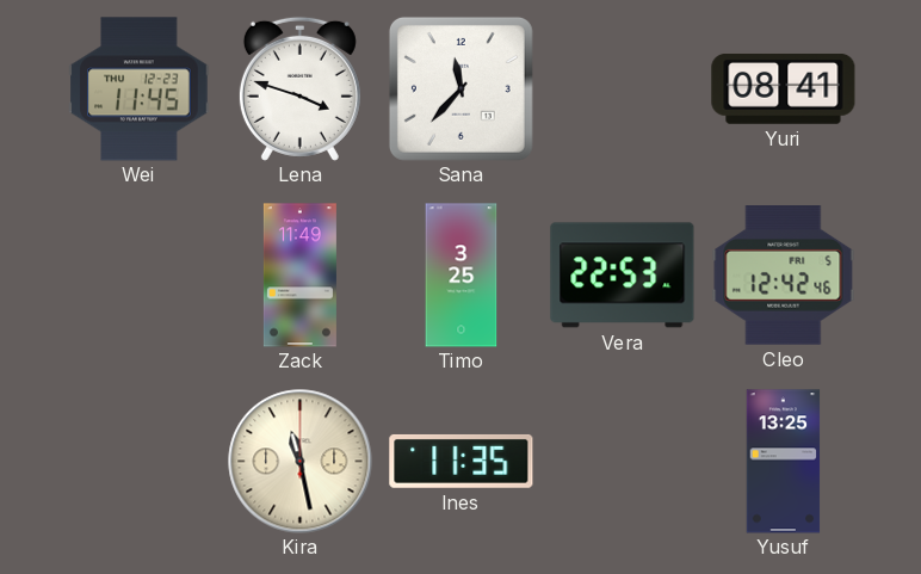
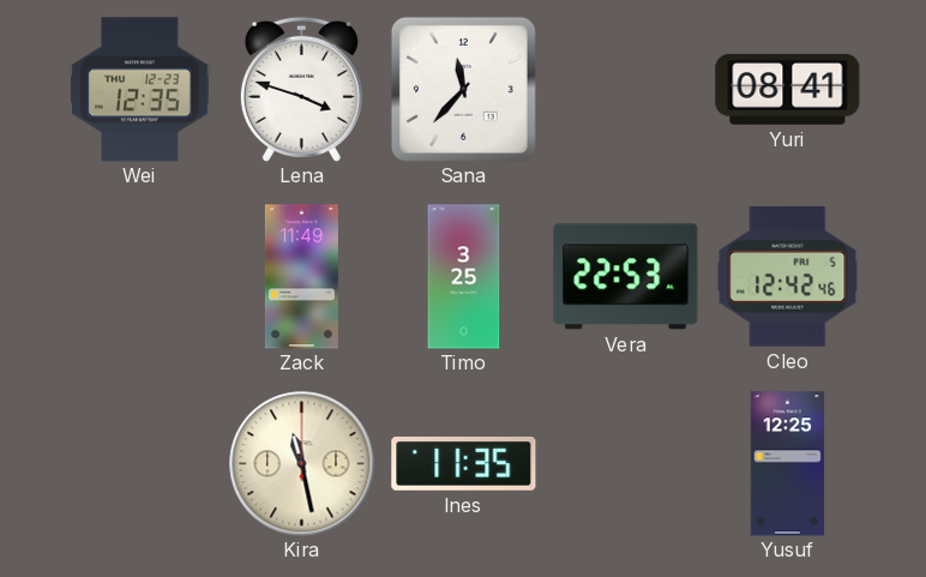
Wei: 11:45 -> 12:35 (140, 90)
Yusuf: 13:25 -> 12:25 (788, 464)
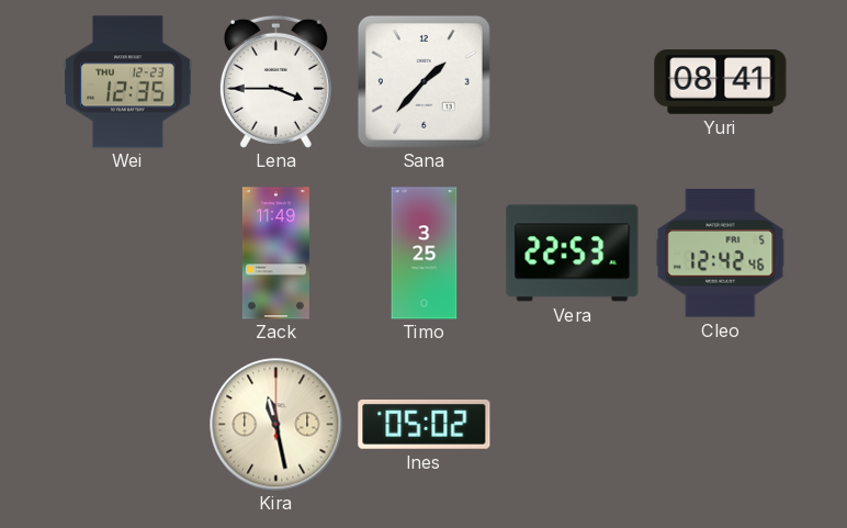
Lena: 3:48 -> 3:45 (275, 81)
Sana: 11:37 -> 1:37 (423, 81)
Ines: 11:35 -> 05:02 (425, 424)
Yusuf: 12:25 -> none (788, 464)
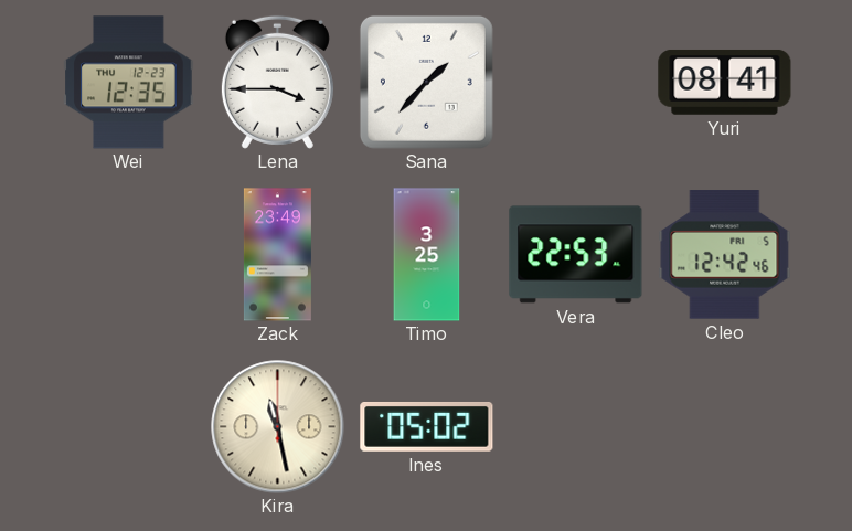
Zack: 11:49 -> 23:49 (277, 255)
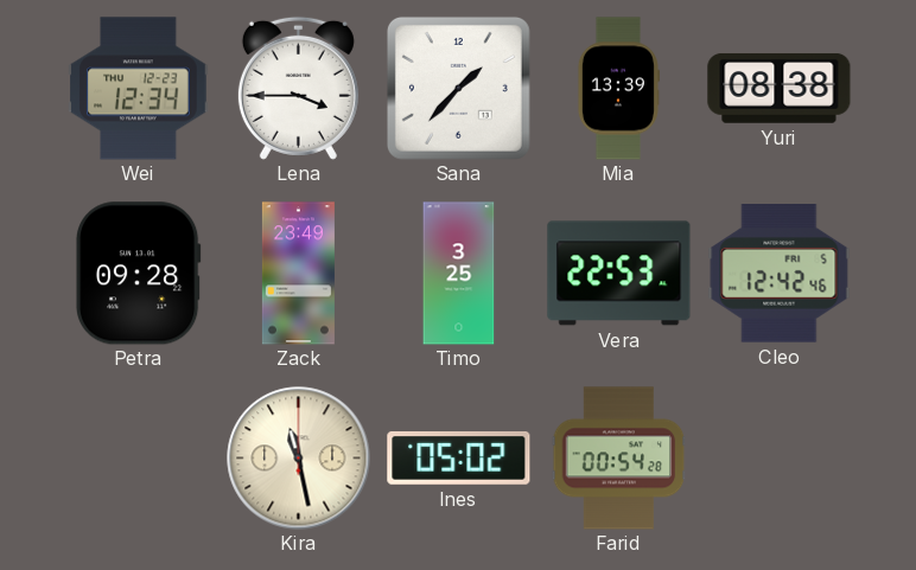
Wei: 12:35 -> 12:34 (139, 89)
Mia: none -> 13:39 (618, 89)
Yuri: 08:41 -> 08:38 (780, 89)
Petra: none -> 09:28 (138, 274)
Farid: none -> 00:54 (619, 459)
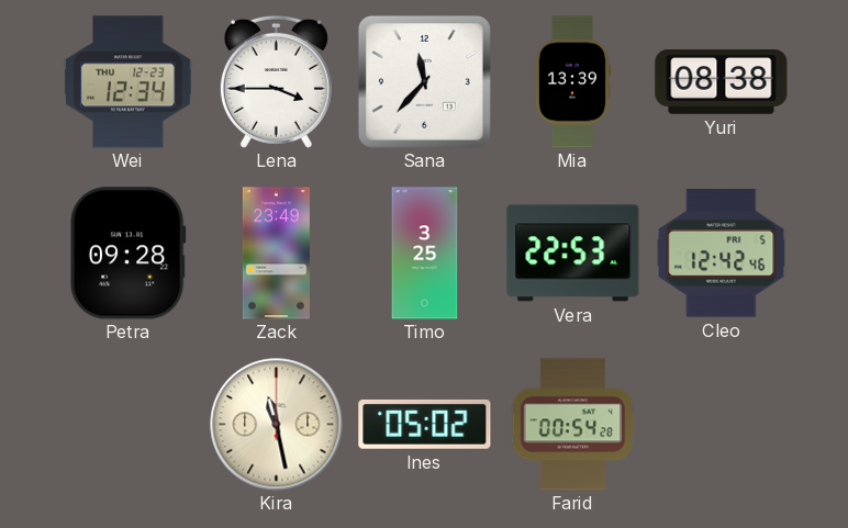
Sana: 1:37 -> 11:37 (424, 81)
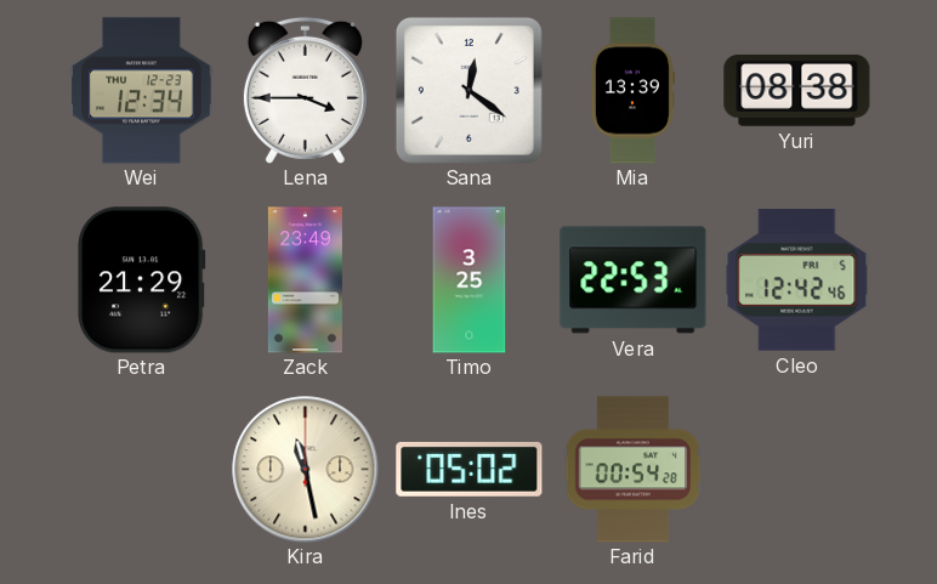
Sana: 11:37 -> 12:21 (469, 90)
Petra: 09:28 -> 21:29 (141, 280)
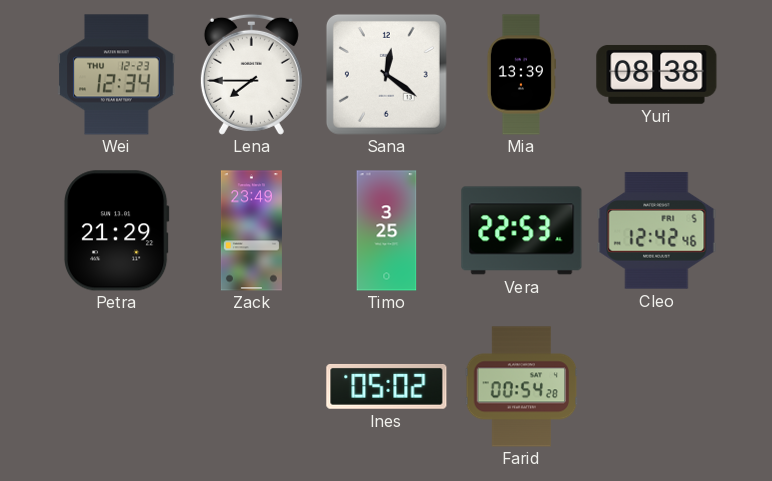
Lena: 3:45 -> 7:45 (251, 74)
Kira: 11:28 -> none (306, 470)
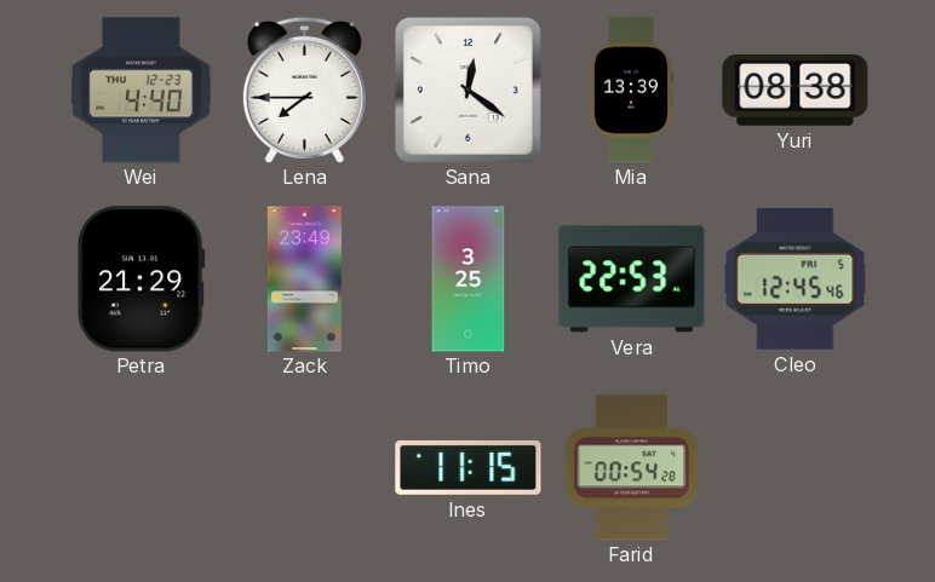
Wei: 12:34 -> 4:40 (142, 91)
Cleo: 12:42 -> 12:45 (796, 280)
Ines: 05:02 -> 11:15 (469, 467)
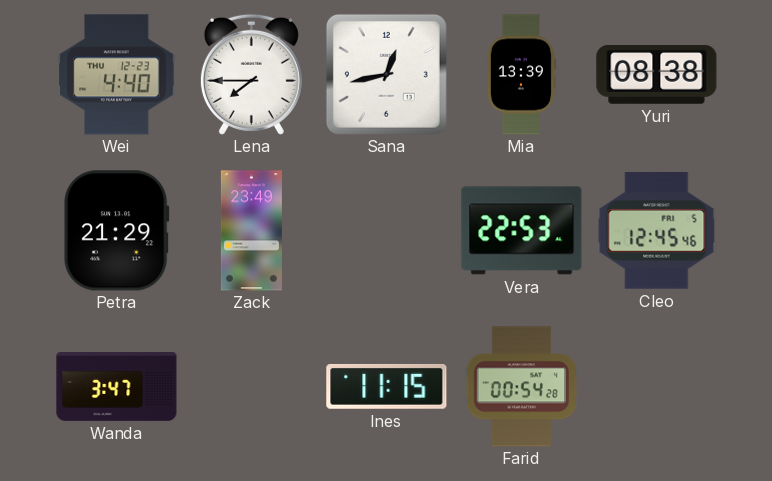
Sana: 12:21 -> 12:43 (386, 74)
Timo: 3:25 -> none (469, 280)
Wanda: none -> 3:47 (117, 387)
